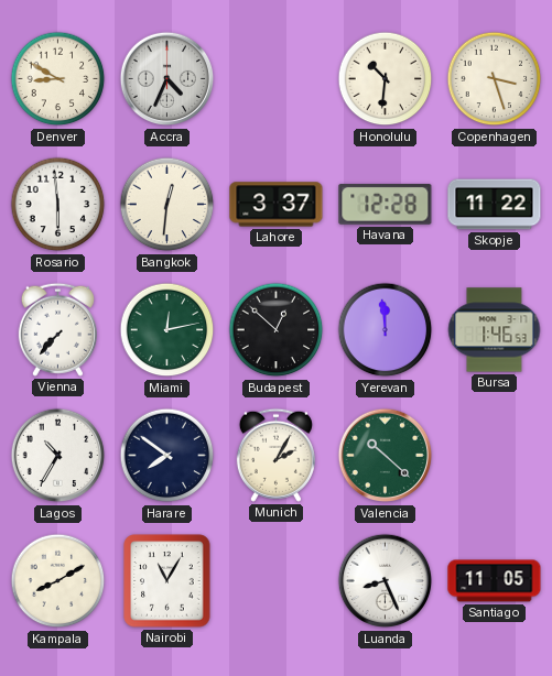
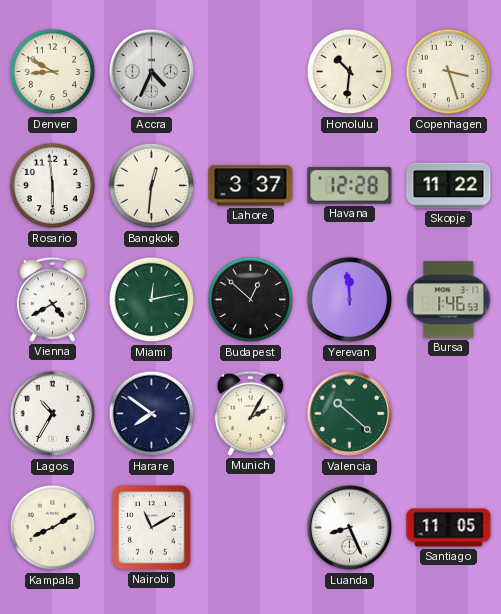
Vienna: 7:37 -> 4:40 (52, 299)
Nairobi: 11:05 -> 11:10 (152, 528)
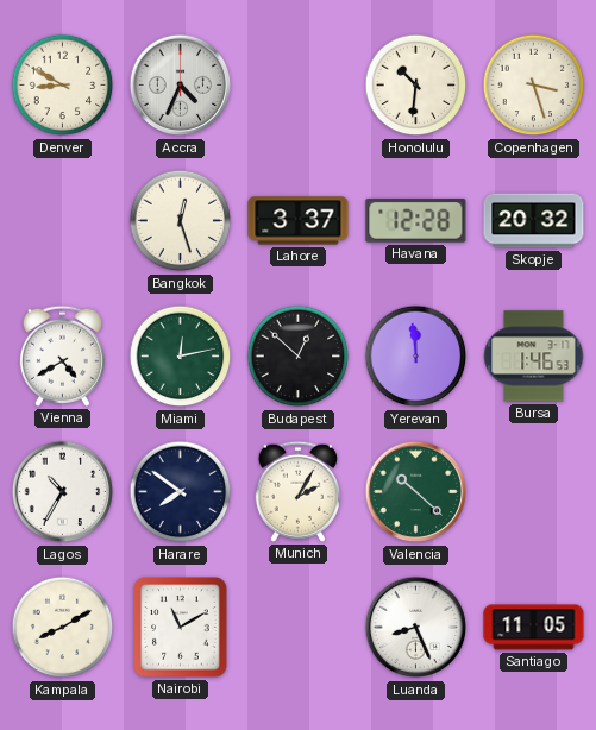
Rosario: 5:59 -> none (53, 186)
Bangkok: 12:31 -> 12:27 (181, 221)
Skopje: 11:22 -> 20:32 (534, 221)
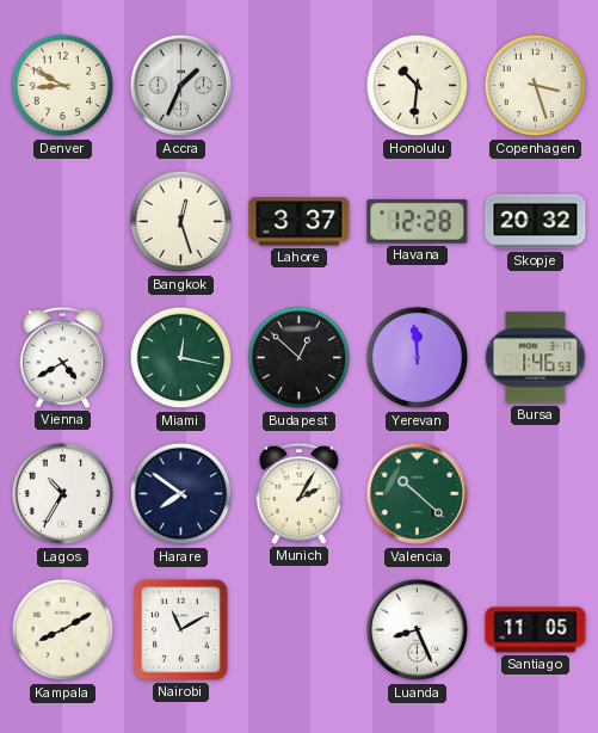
Accra: 4:34 -> 1:34 (181, 86)
Miami: 12:13 -> 12:17 (181, 358)
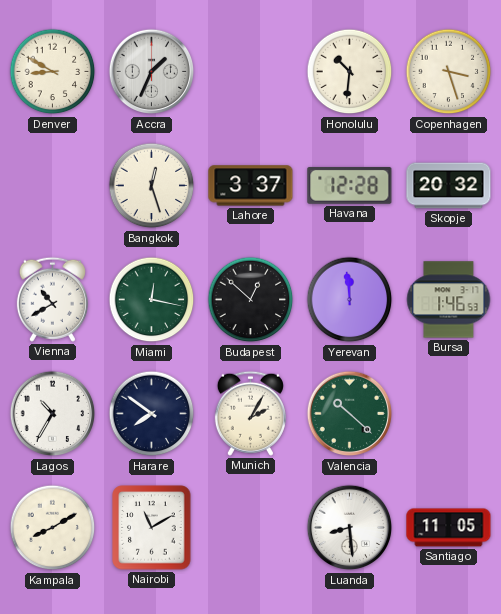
Vienna: 4:40 -> 10:40 (52, 299)
Luanda: 8:26 -> 8:29 (350, 528)
